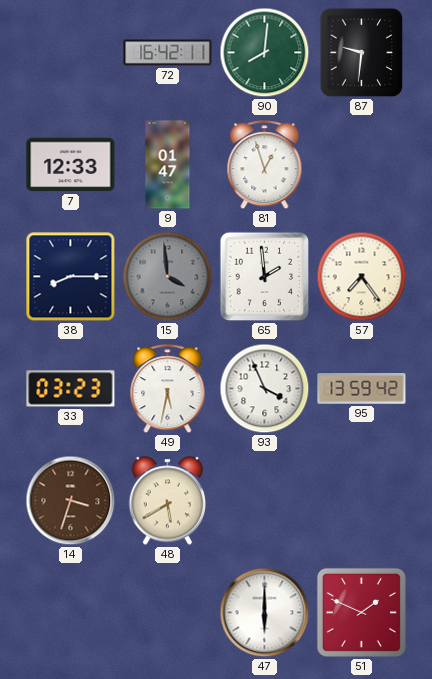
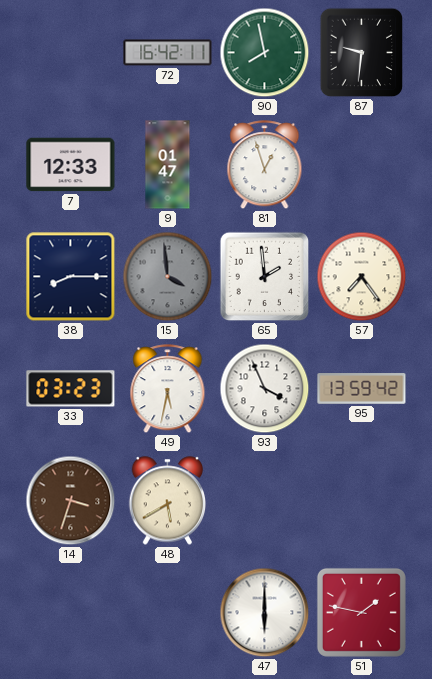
90: 8:01 -> 7:58 (265, 53)
51: 1:49 -> 1:47 (361, 612)
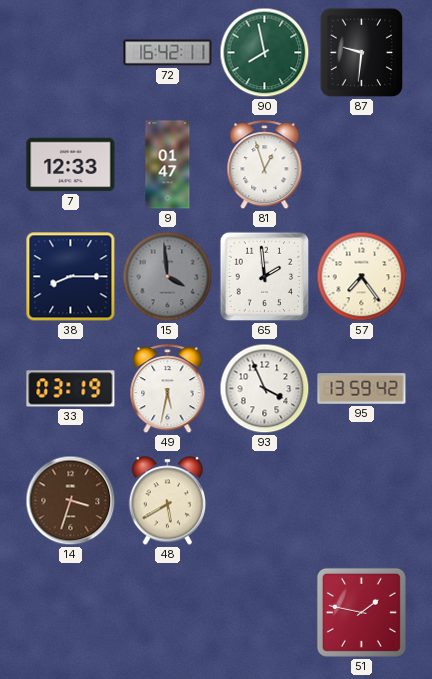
33: 03:23 -> 03:19 (71, 389)
47: 6:00 -> none (265, 613)
